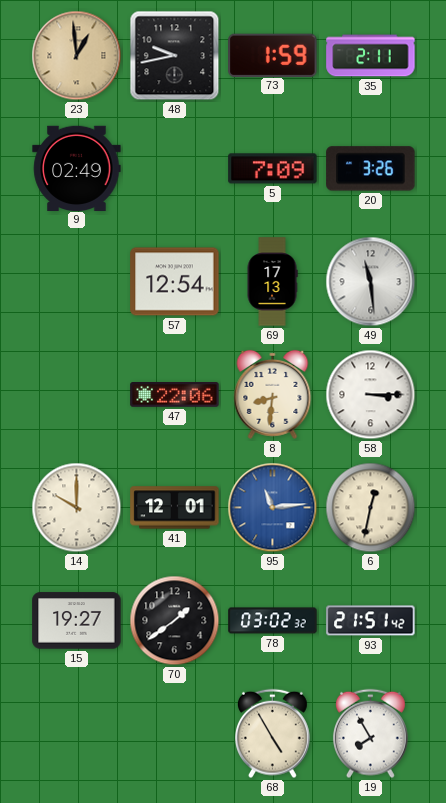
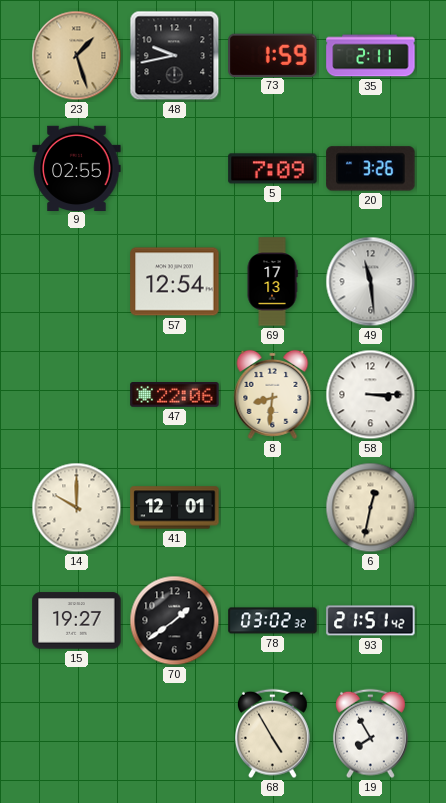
23: 12:59 -> 1:27 (77, 56)
9: 02:49 -> 02:55 (77, 168)
95: 11:14 -> none (273, 508)
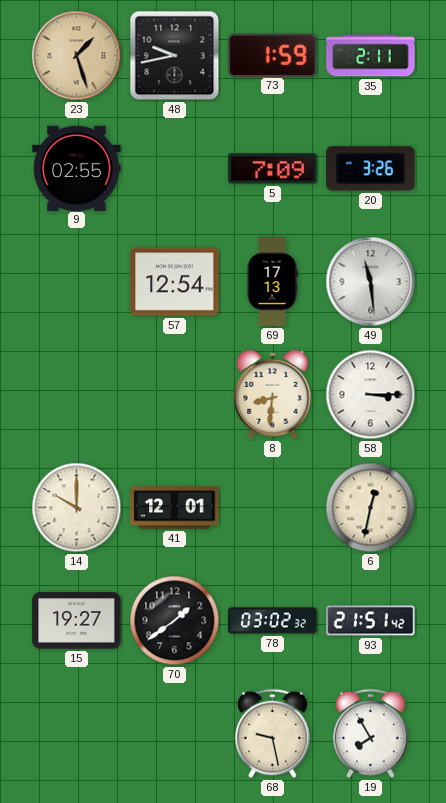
47: 22:06 -> none (175, 395)
68: 4:55 -> 9:28 (272, 734)
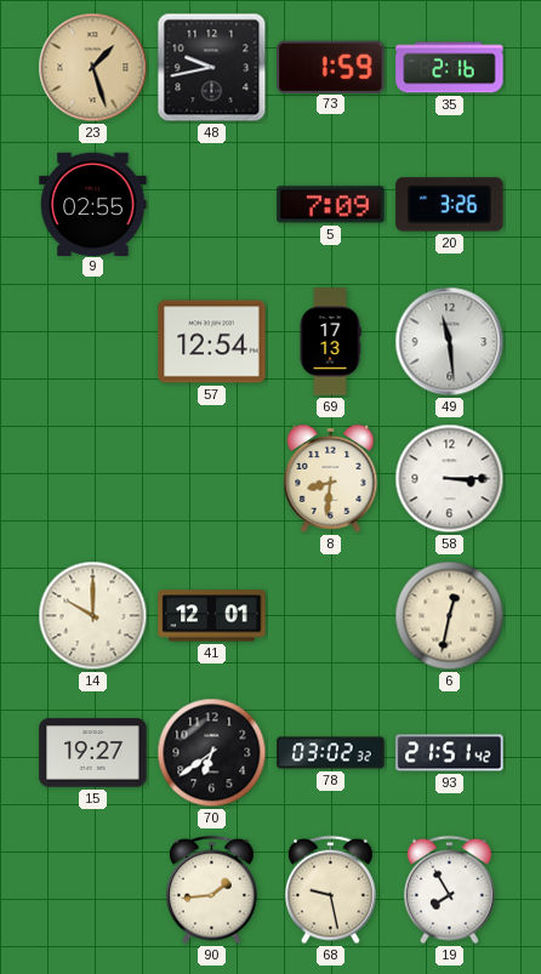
35: 2:11 -> 2:16 (450, 68)
70: 1:39 -> 6:39 (212, 753)
90: none -> 1:44 (211, 890)
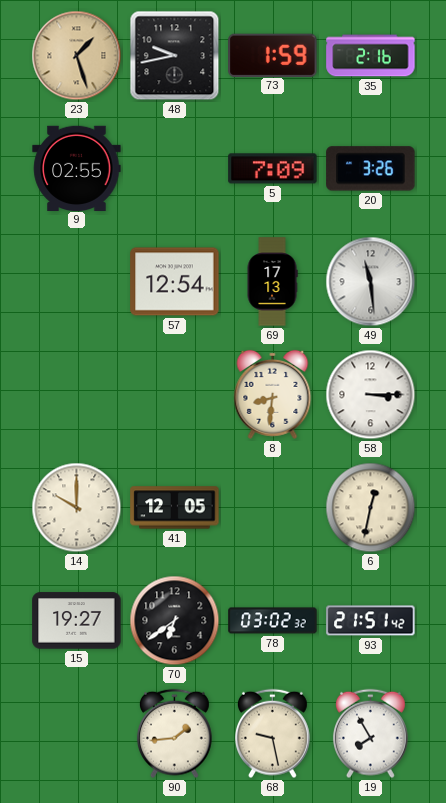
41: 12:01 -> 12:05 (175, 508)
